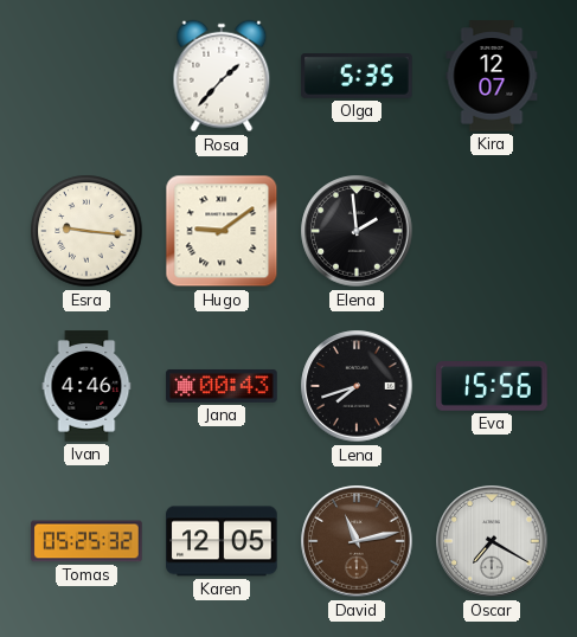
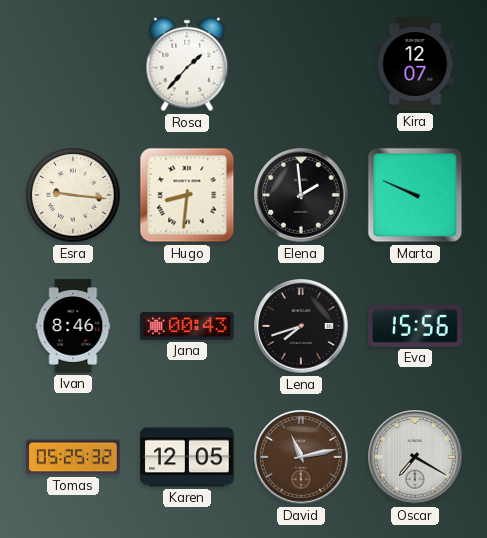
Olga: 5:35 -> none (357, 77)
Hugo: 9:09 -> 8:31 (187, 195)
Marta: none -> 9:49 (415, 195)
Ivan: 4:46 -> 8:46 (73, 326)
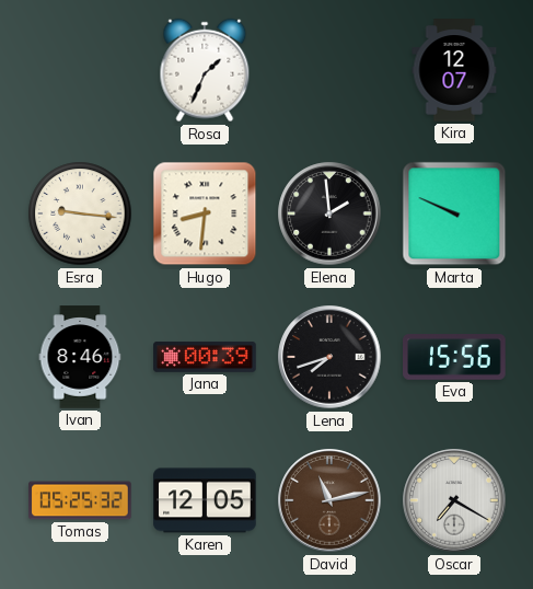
Rosa: 1:37 -> 1:34 (205, 70)
Jana: 00:43 -> 00:39 (205, 357)
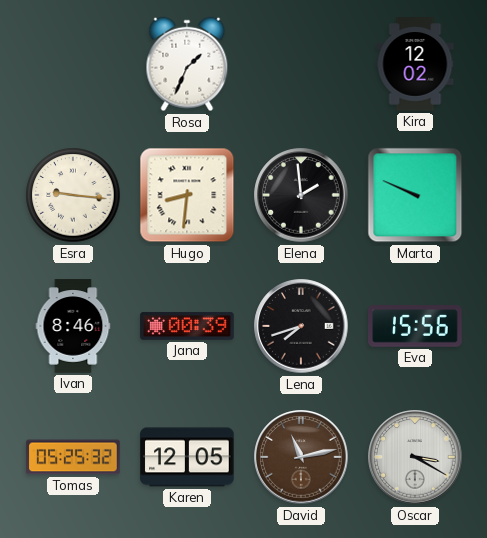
Kira: 12:07 -> 12:02 (415, 64)
Oscar: 7:20 -> 3:20 (415, 457)
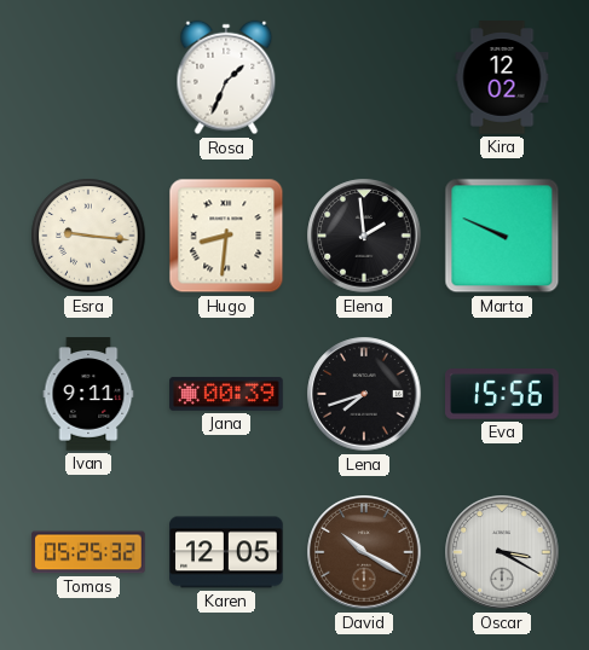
Ivan: 8:46 -> 9:11 (88, 394)
David: 11:13 -> 10:20 (364, 552)
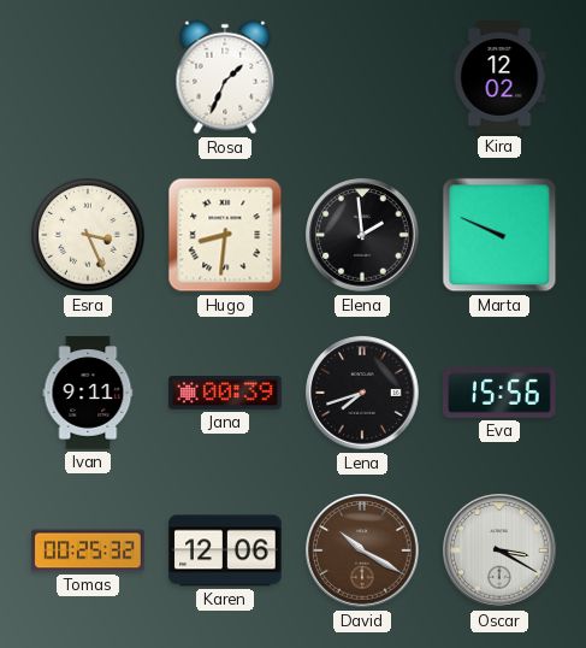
Esra: 9:16 -> 3:26 (88, 235)
Tomas: 05:25 -> 00:25 (88, 550)
Karen: 12:05 -> 12:06 (225, 550)
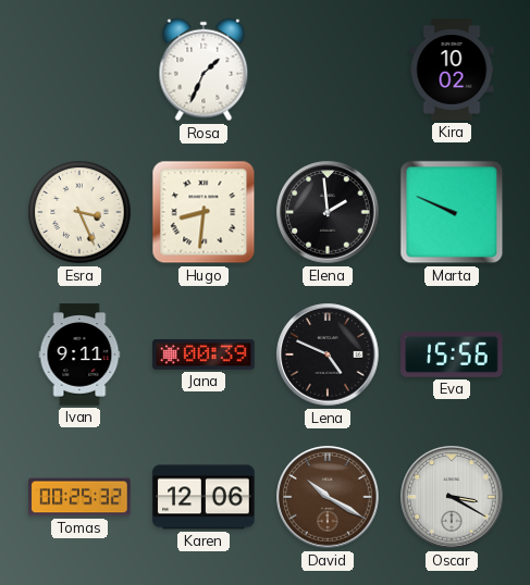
Kira: 12:02 -> 10:02 (452, 70)
Lena: 7:42 -> 4:49 (328, 354)
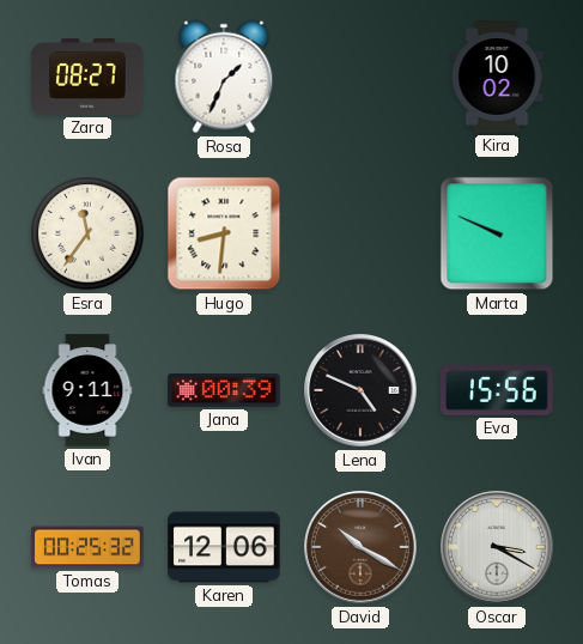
Zara: none -> 08:27 (87, 78)
Esra: 3:26 -> 11:36 (87, 233)
Elena: 1:59 -> none (328, 212)
